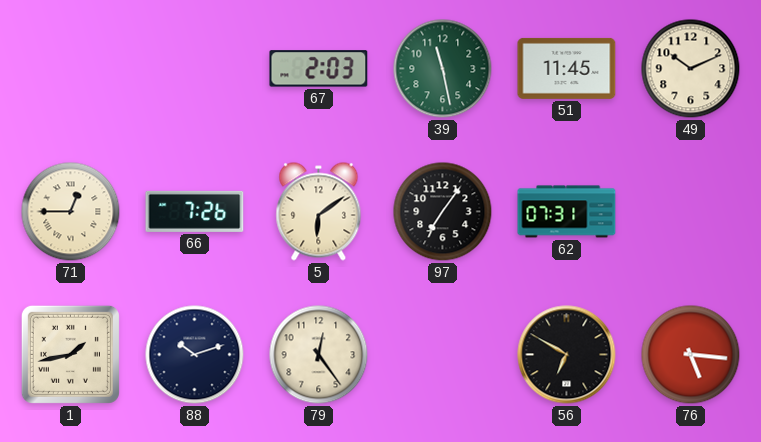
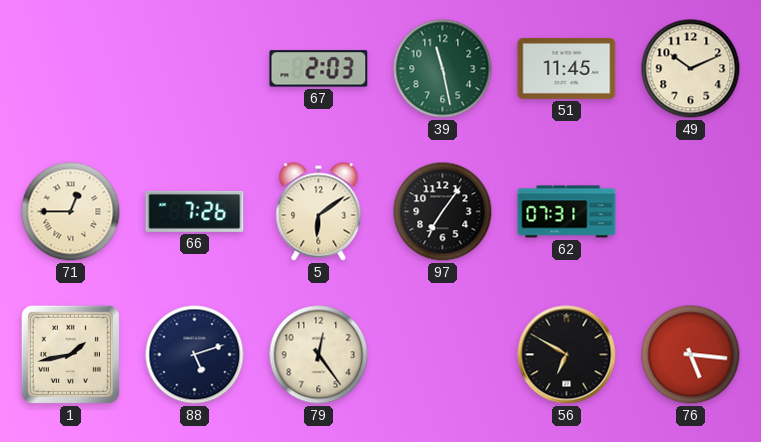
88: 10:12 -> 5:12 (195, 355)
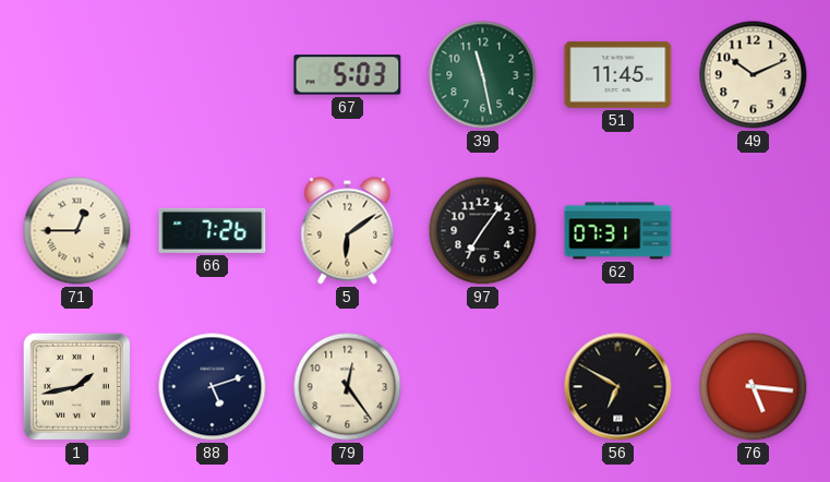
67: 2:03 -> 5:03 (348, 75)
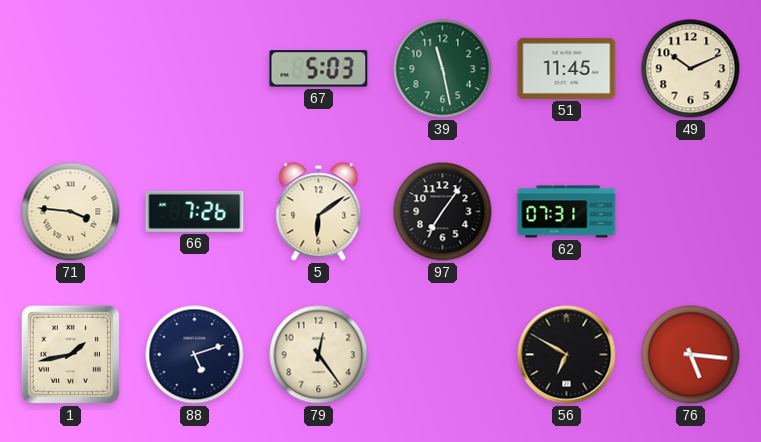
71: 12:45 -> 3:46 (71, 212)
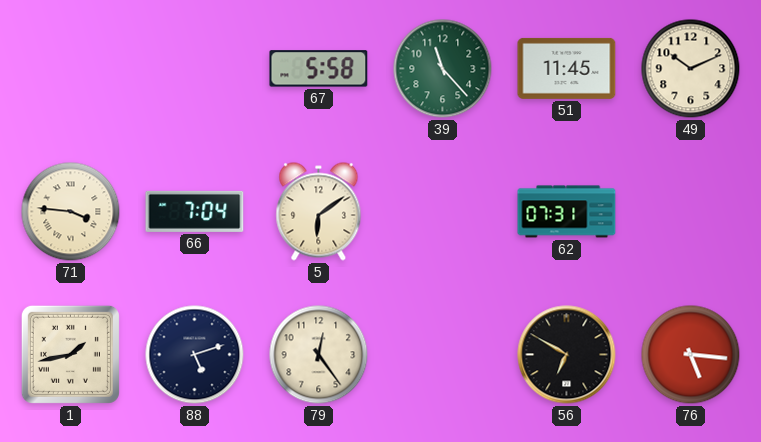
67: 5:03 -> 5:58 (319, 69)
39: 11:28 -> 11:23 (443, 69)
66: 7:26 -> 7:04 (195, 211)
97: 7:06 -> none (443, 212)
